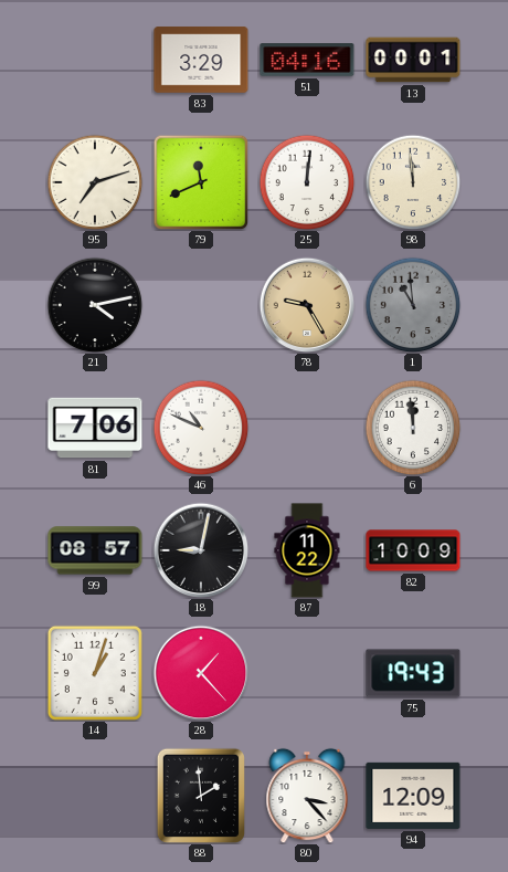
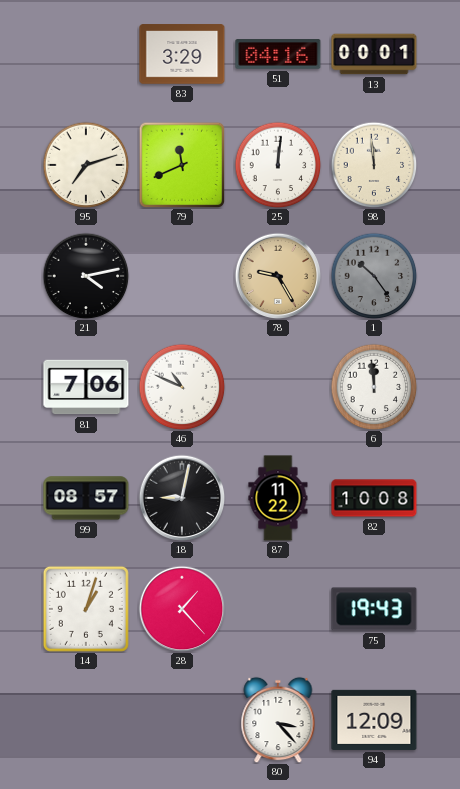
1: 10:59 -> 10:24 (374, 276)
82: 10:09 -> 10:08 (374, 498)
88: 1:59 -> none (201, 796)
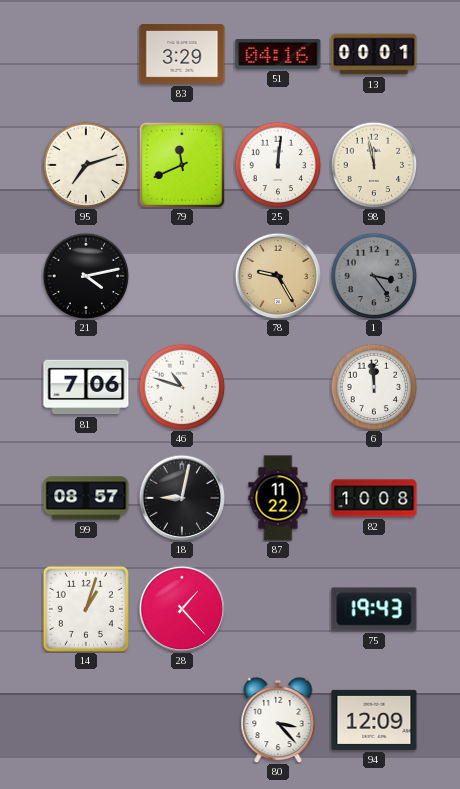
98: 11:59 -> 11:58 (374, 165)
1: 10:24 -> 3:24 (374, 276)
46: 10:49 -> 10:48 (182, 387)
